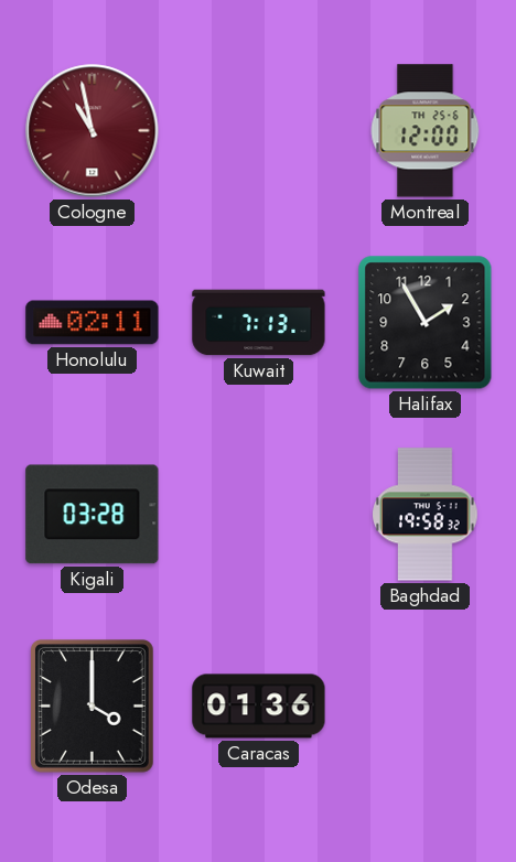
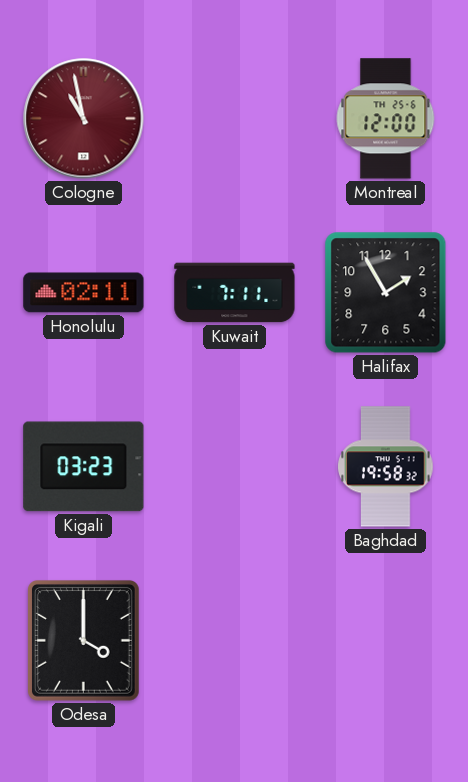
Kuwait: 7:13 -> 7:11 (235, 293)
Kigali: 03:28 -> 03:23 (84, 467)
Caracas: 01:36 -> none (259, 707)
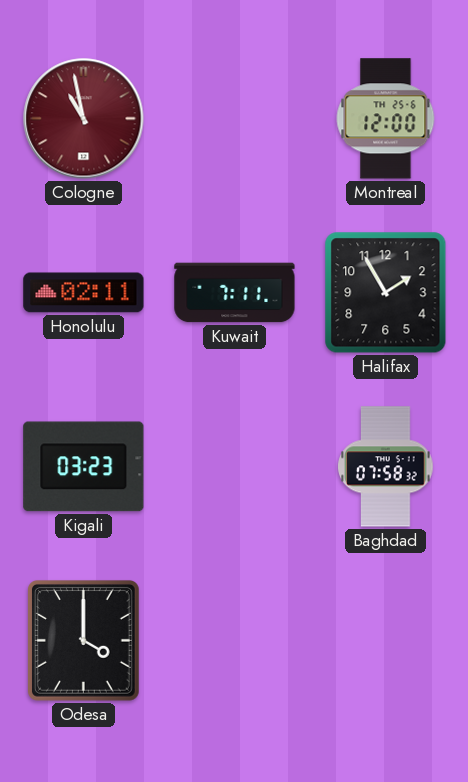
Baghdad: 19:58 -> 07:58 (386, 467)
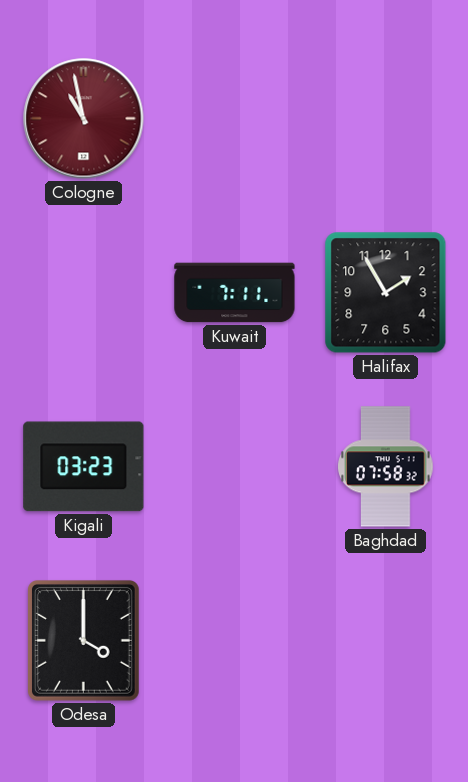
Montreal: 12:00 -> none (386, 119)
Honolulu: 02:11 -> none (84, 293)
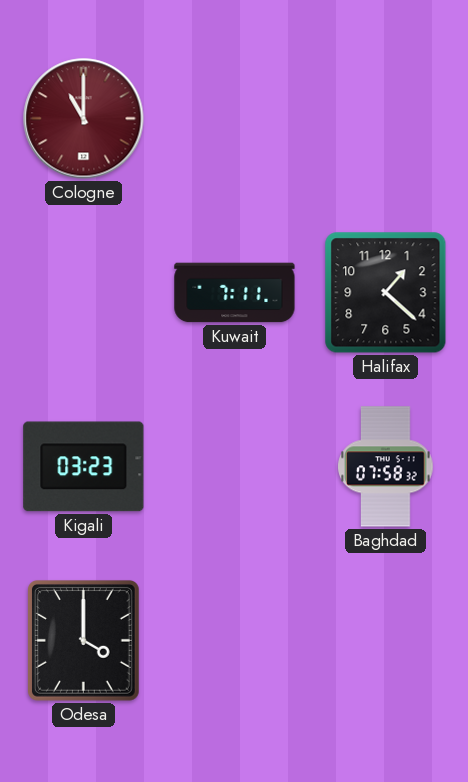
Cologne: 10:58 -> 11:00 (84, 119)
Halifax: 1:55 -> 1:22 (386, 293)
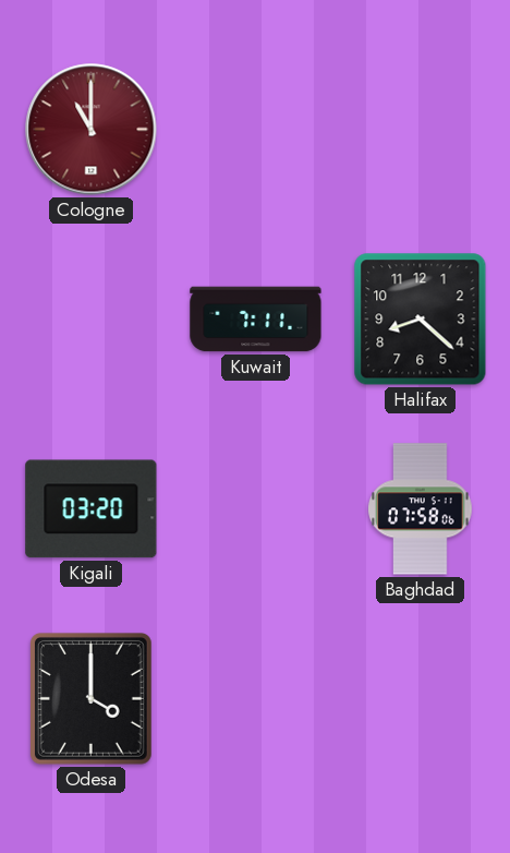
Halifax: 1:22 -> 8:22 (421, 320)
Kigali: 03:23 -> 03:20 (92, 509)
Baghdad: 07:58:32 -> 07:58:06 (421, 509)
